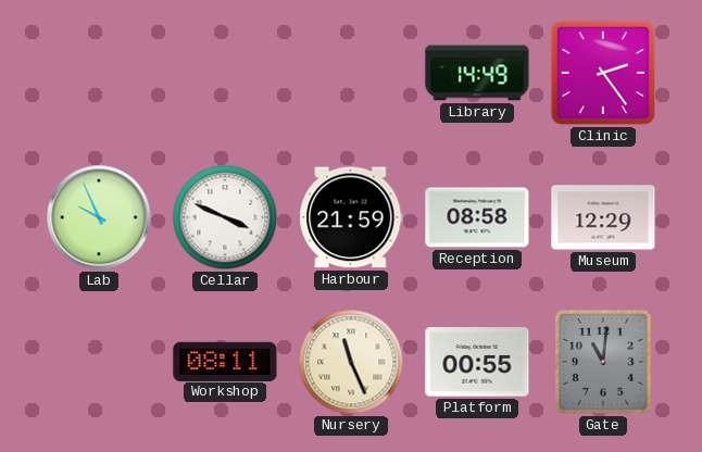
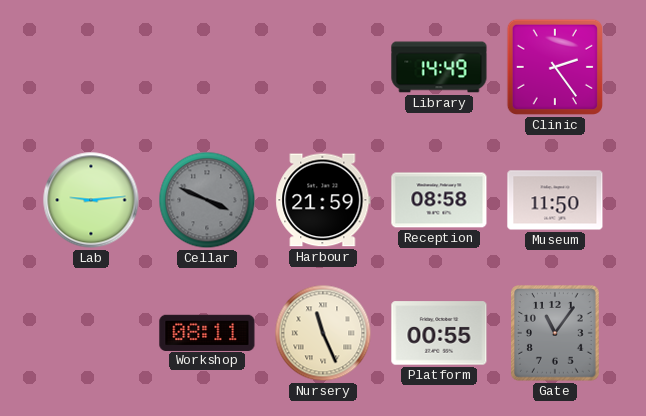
Lab: 9:56 -> 9:14 (91, 200)
Cellar dial: white -> grey (207, 200)
Museum: 12:29 -> 11:50 (555, 200)
Gate: 11:01 -> 11:06 (556, 334)
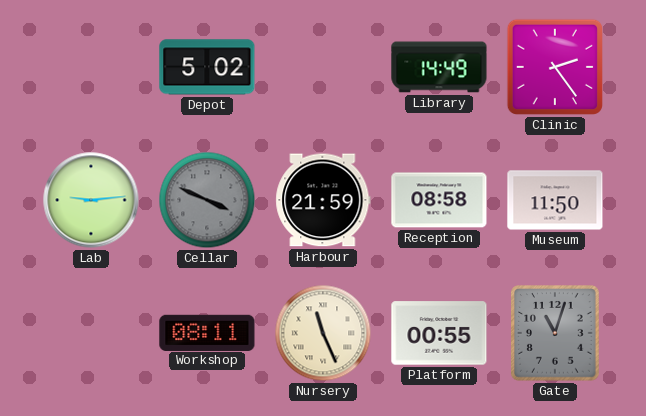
Depot: none -> 5:02 (207, 67)
Gate: 11:06 -> 11:03 (556, 334)
